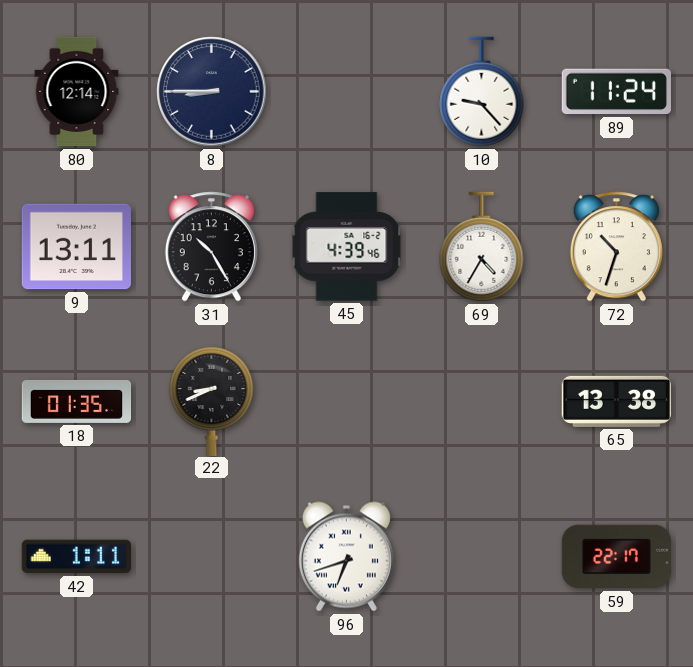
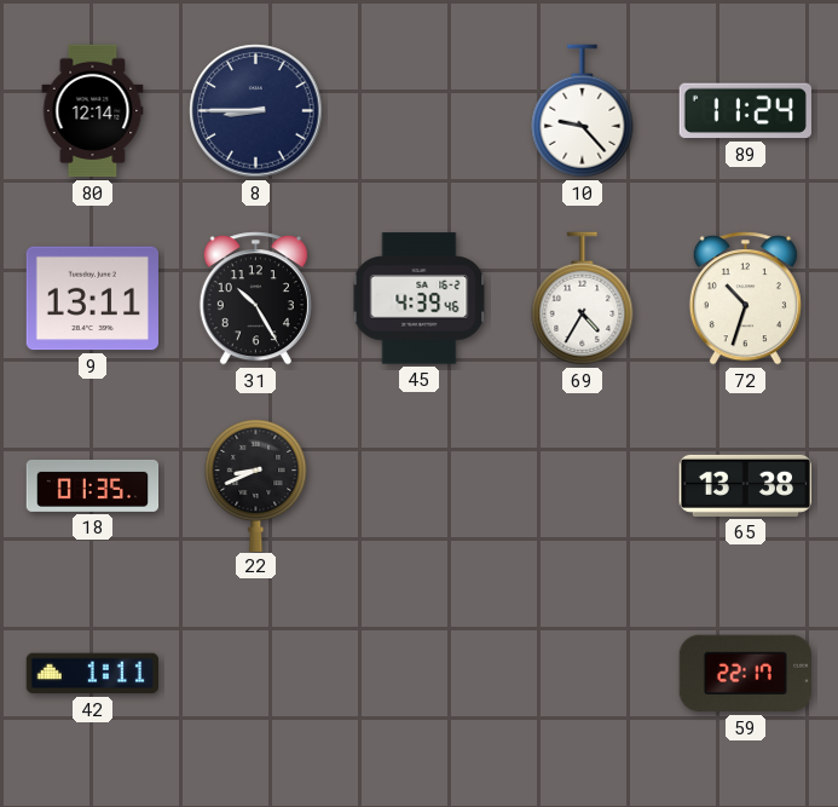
96: 6:42 -> none (346, 557)
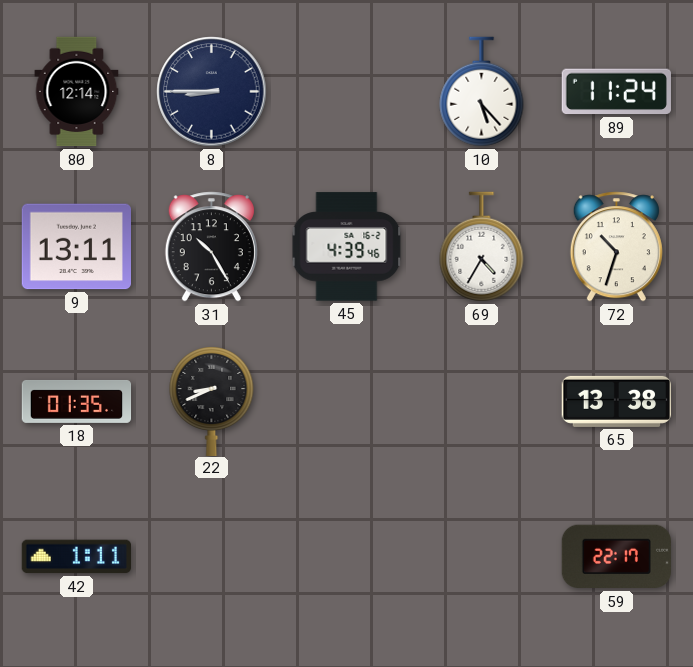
10: 9:23 -> 5:23 (482, 92)
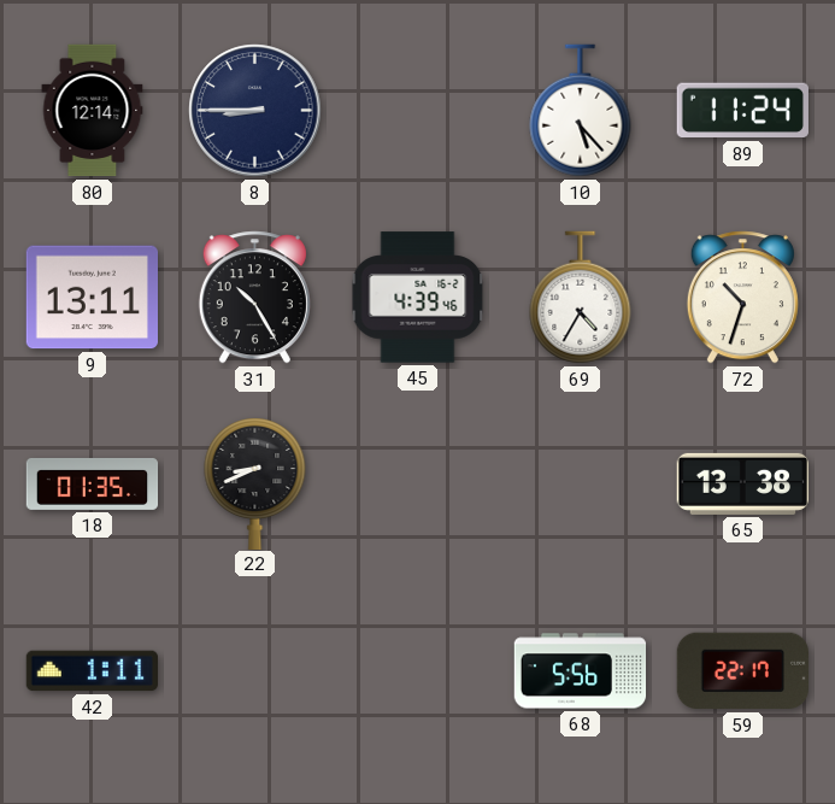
68: none -> 5:56 (581, 671)
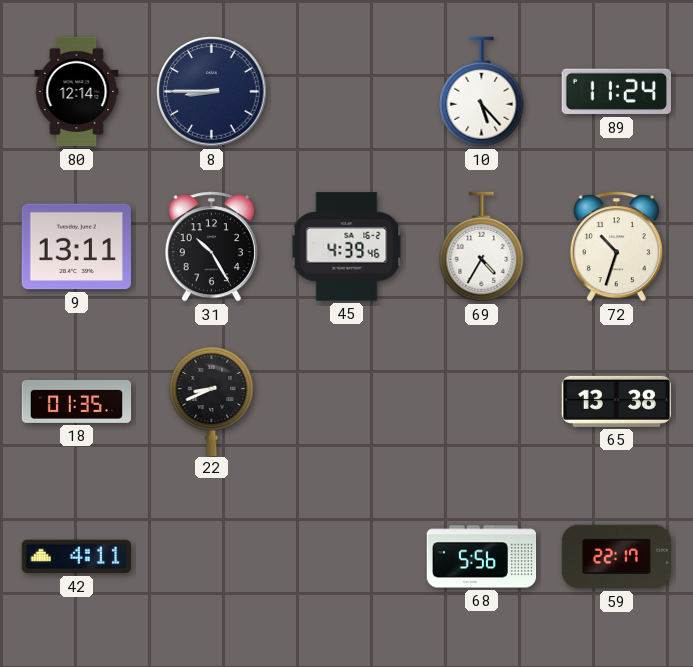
42: 1:11 -> 4:11 (76, 557)
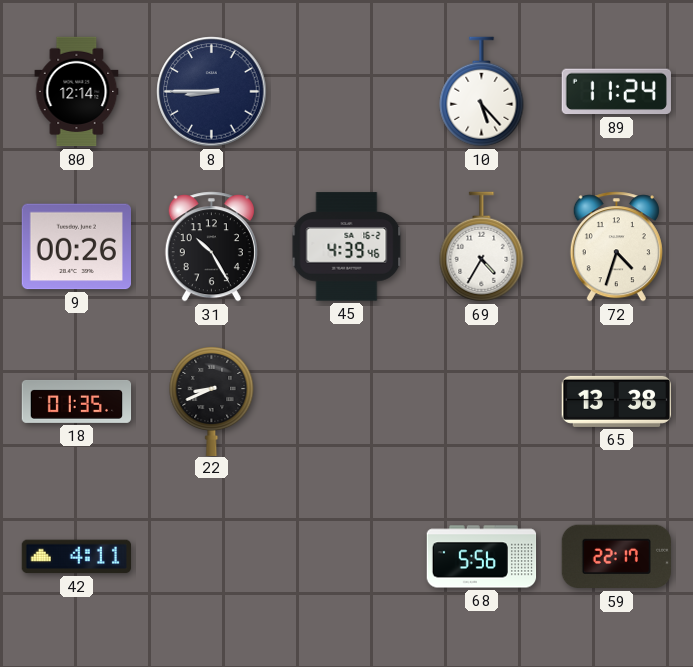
9: 13:11 -> 00:26 (76, 247)
72: 10:33 -> 4:33 (616, 247)
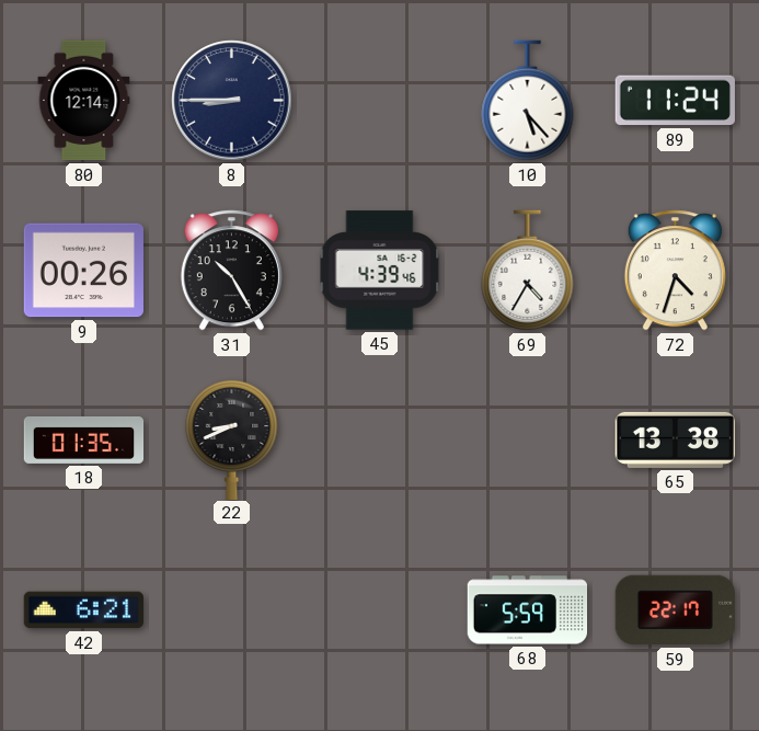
42: 4:11 -> 6:21 (83, 610)
68: 5:56 -> 5:59 (528, 610)
